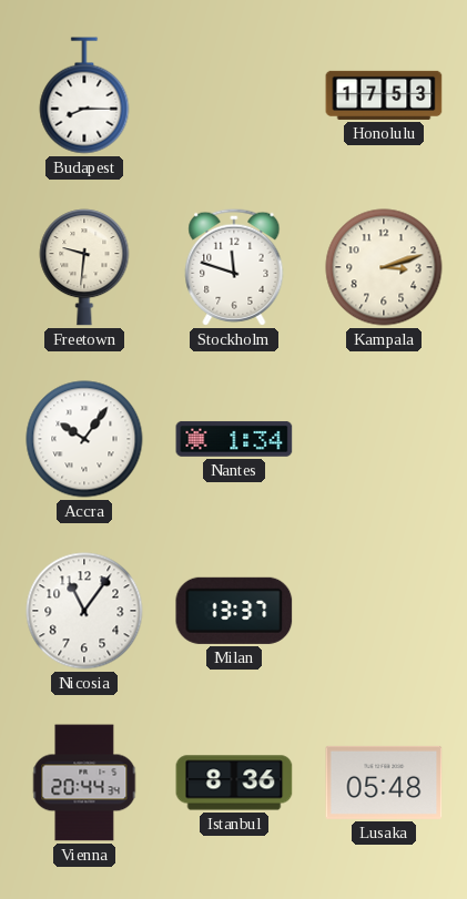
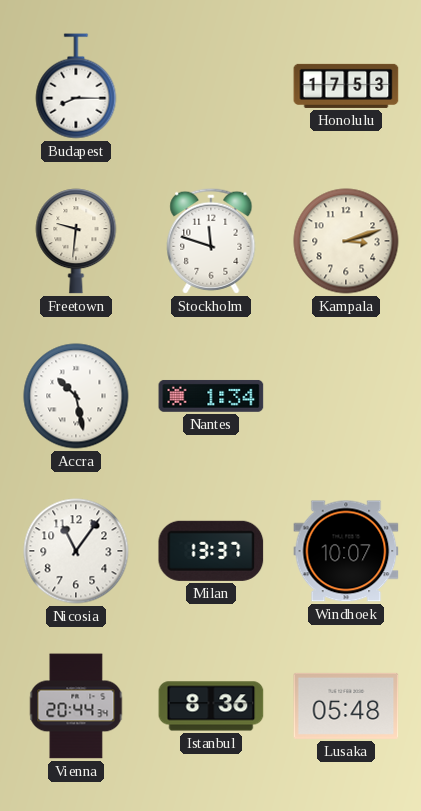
Accra: 10:06 -> 10:28 (76, 396)
Windhoek: none -> 10:07 (346, 551)
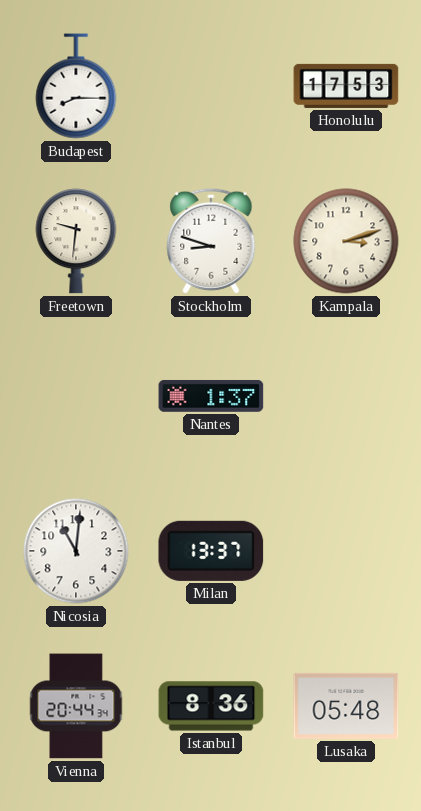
Stockholm: 11:48 -> 8:48 (211, 241)
Accra: 10:28 -> none (76, 396)
Nantes: 1:34 -> 1:37 (211, 396)
Nicosia: 11:06 -> 11:01 (76, 551)
Windhoek: 10:07 -> none (346, 551)
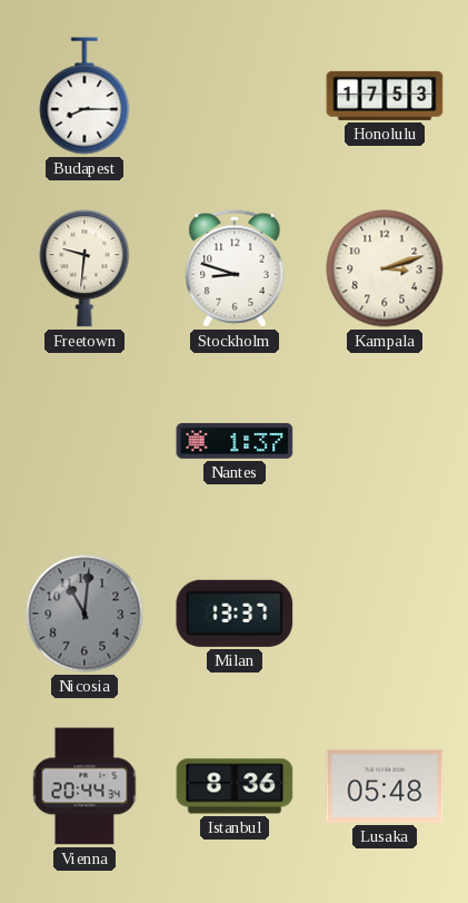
Nicosia dial: white -> grey (84, 614)
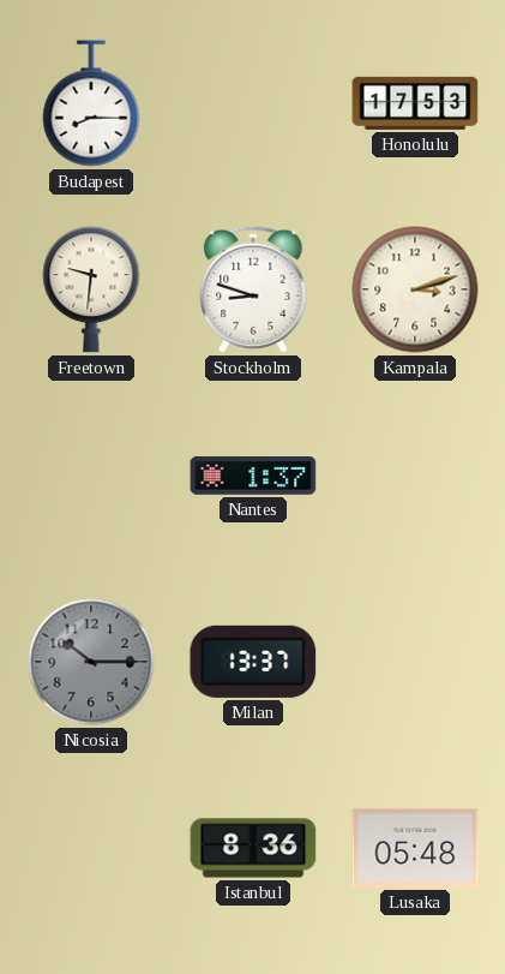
Nicosia: 11:01 -> 10:15 (91, 662)
Vienna: 20:44 -> none (84, 786)
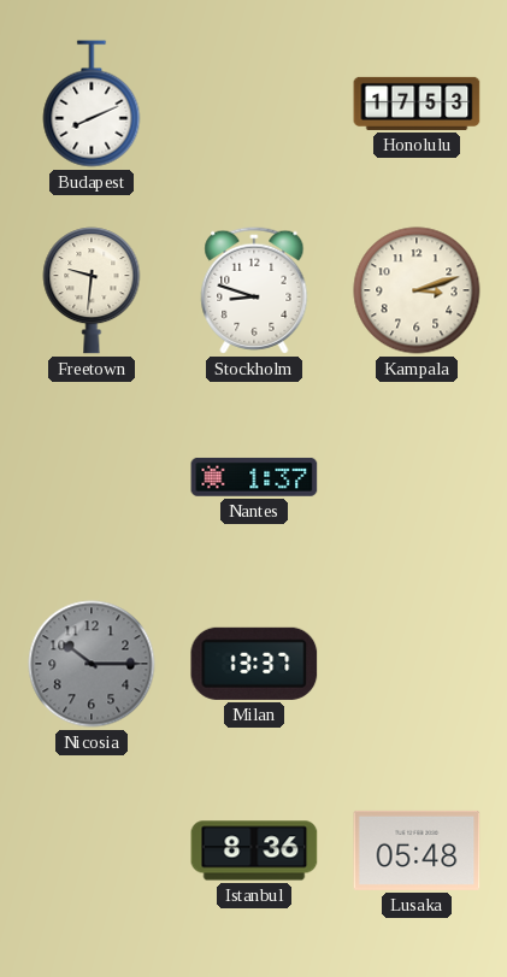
Budapest: 8:15 -> 8:11 (92, 104)
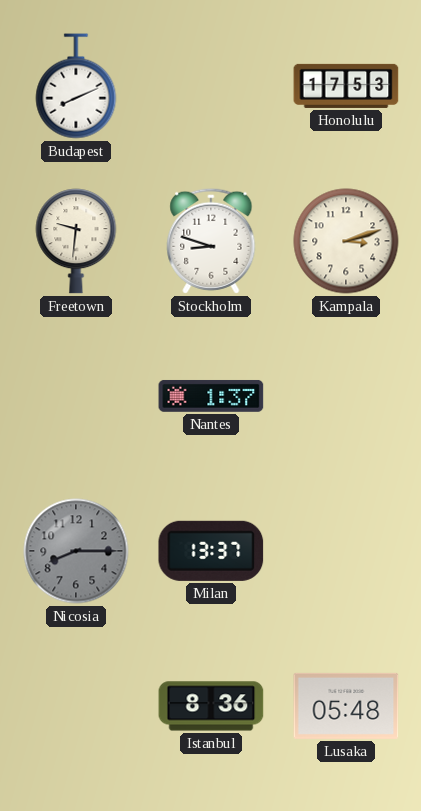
Nicosia: 10:15 -> 8:15 (76, 551)
